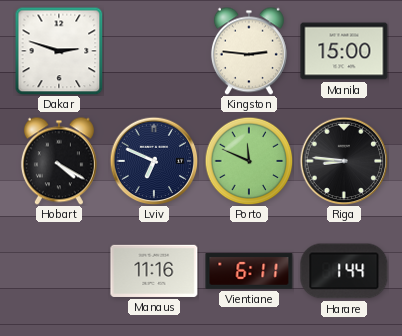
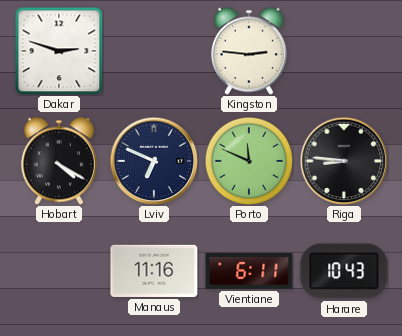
Manila: 15:00 -> none (344, 51)
Harare: 1:44 -> 10:43 (344, 271)
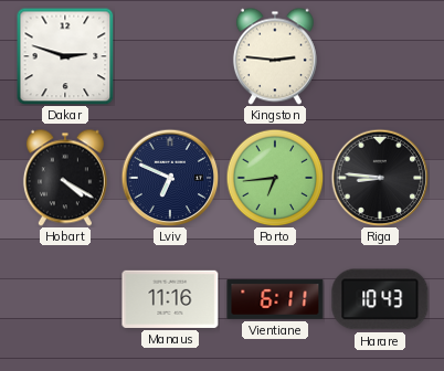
Porto: 11:49 -> 6:44 (275, 178)
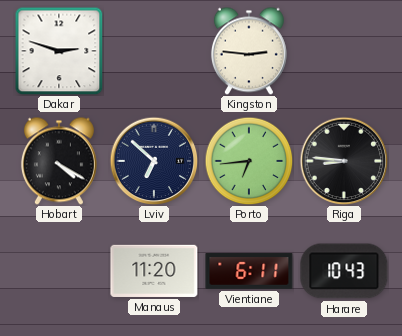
Lviv: 6:49 -> 6:52 (154, 161)
Manaus: 11:16 -> 11:20 (154, 271)
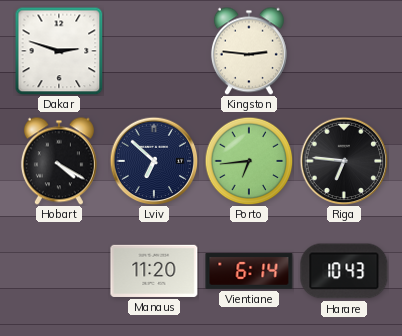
Riga: 8:46 -> 6:46 (344, 161)
Vientiane: 6:11 -> 6:14 (249, 271)
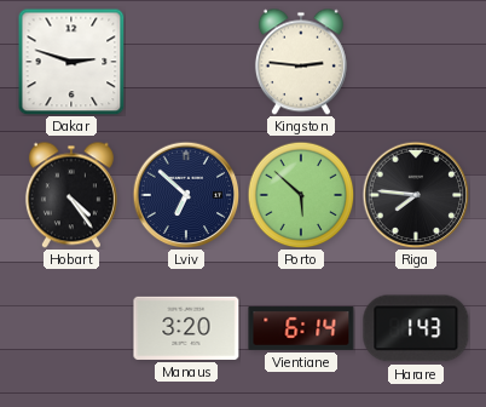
Hobart: 4:20 -> 4:24 (71, 195)
Porto: 6:44 -> 5:52 (301, 195)
Riga: 6:46 -> 7:46 (416, 195)
Manaus: 11:20 -> 3:20 (186, 328)
Harare: 10:43 -> 1:43 (416, 328)
